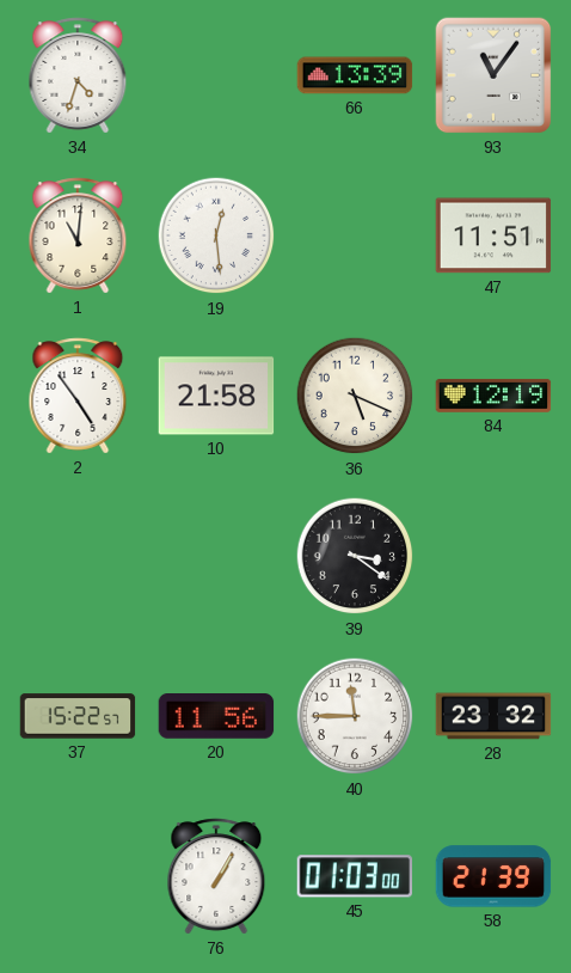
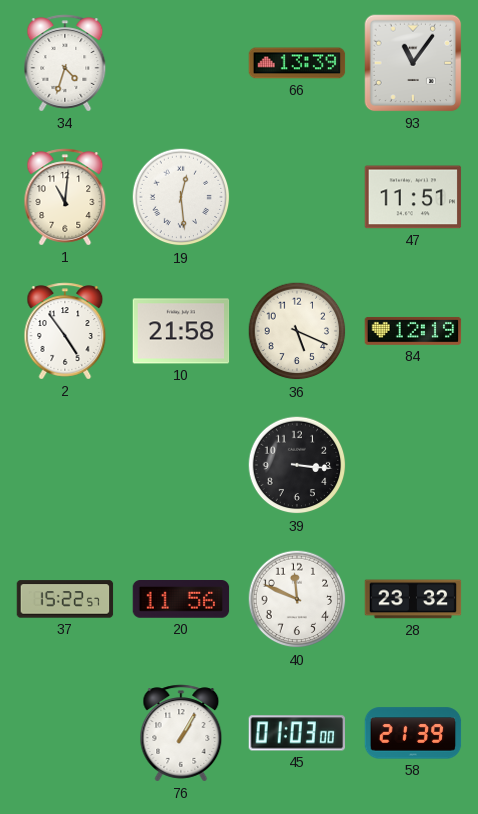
39: 3:21 -> 3:16 (297, 465)
40: 11:45 -> 11:49 (297, 599)
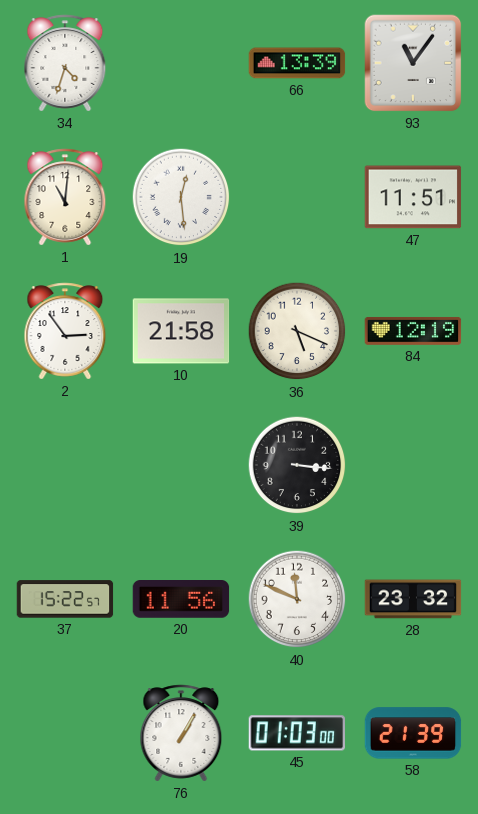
2: 4:54 -> 2:54 (65, 331)
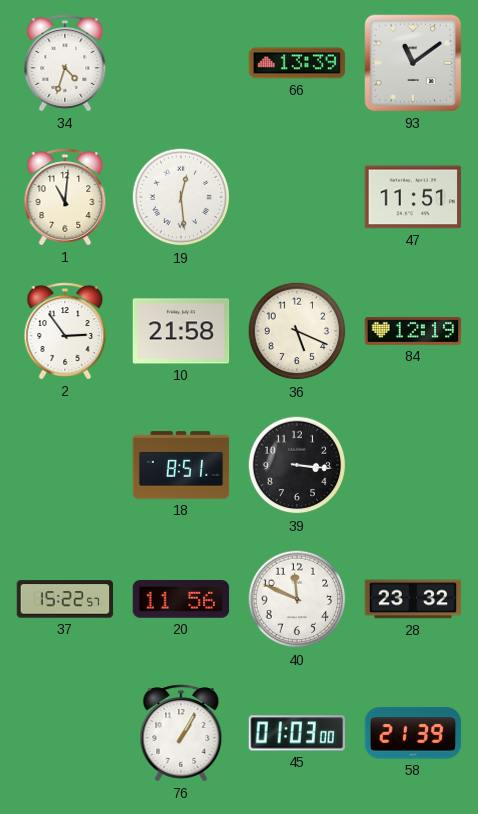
93: 11:06 -> 11:09 (413, 63)
18: none -> 8:51 (181, 465)
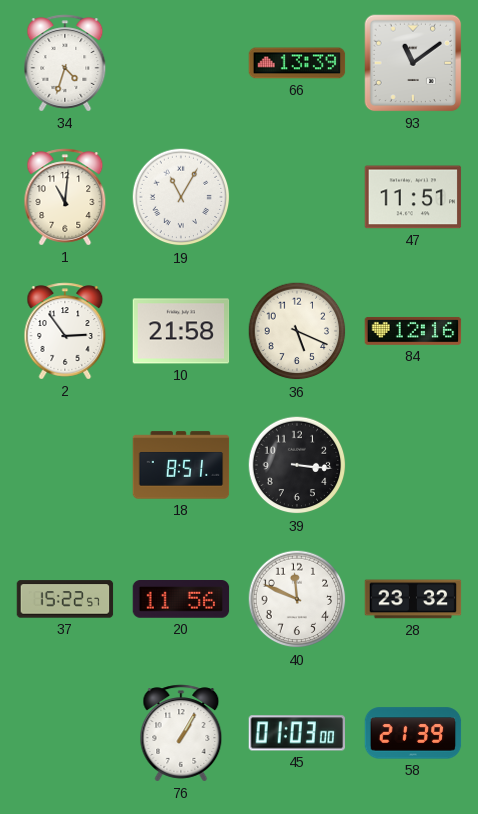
19: 12:29 -> 11:05 (181, 197)
84: 12:19 -> 12:16 (413, 331)
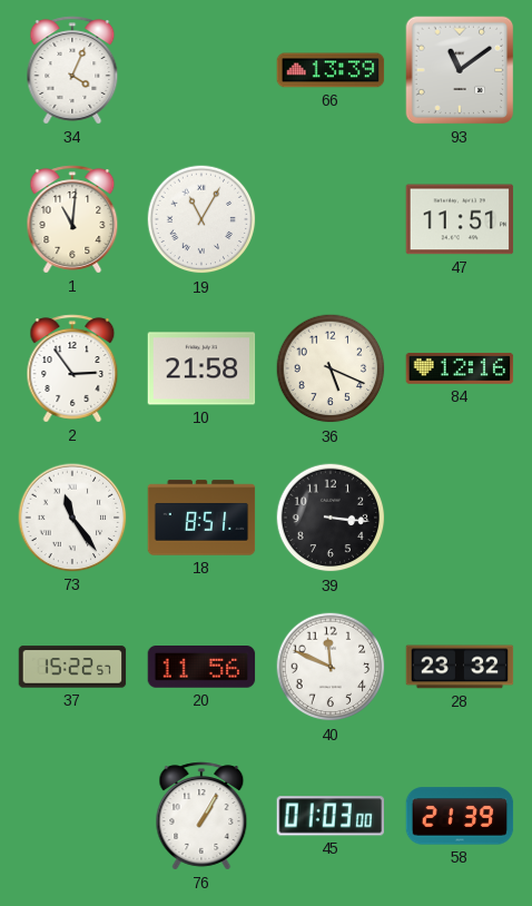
34: 4:33 -> 4:04 (72, 70)
73: none -> 11:24 (72, 518)
